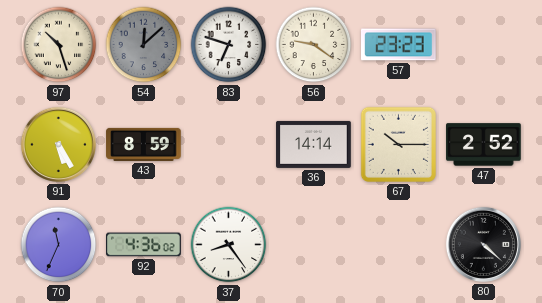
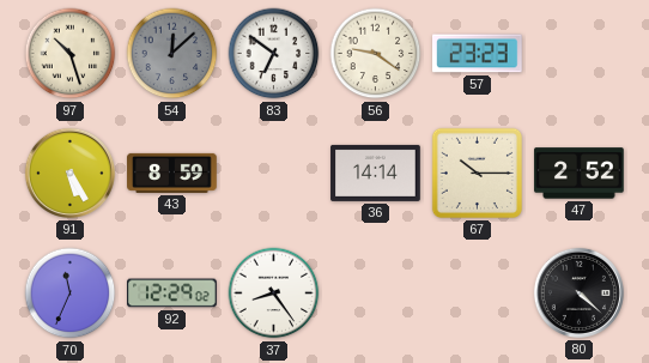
83: 6:48 -> 6:51 (274, 54)
92: 4:36 -> 12:29 (172, 294)
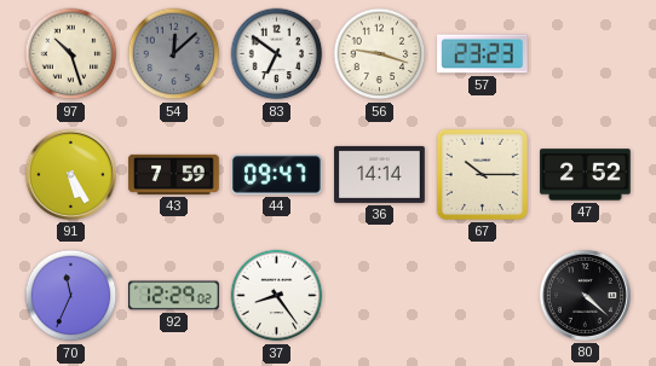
56: 9:21 -> 9:18 (380, 54)
43: 8:59 -> 7:59 (174, 174)
44: none -> 09:47 (277, 175)
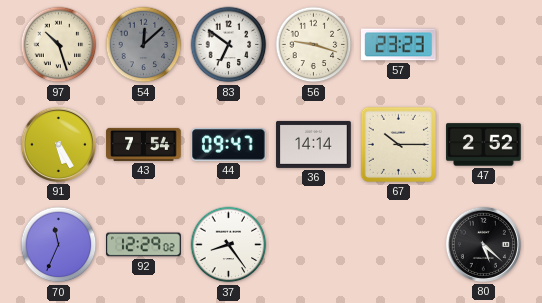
43: 7:59 -> 7:54 (144, 144)
80: 4:22 -> 5:22 (483, 244)
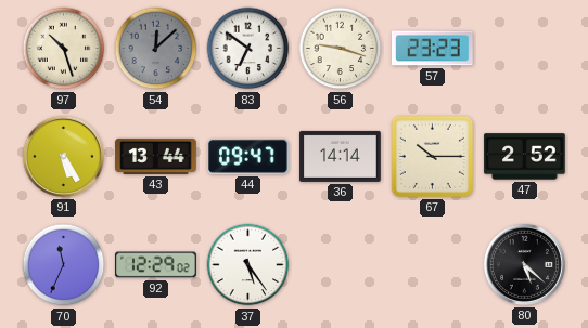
43: 7:54 -> 13:44 (156, 156)
37: 8:24 -> 5:24 (248, 265)
